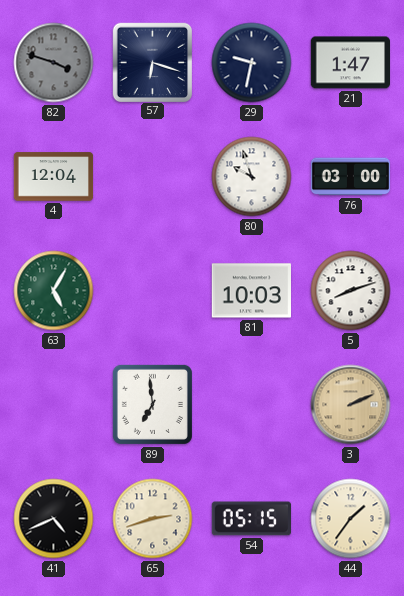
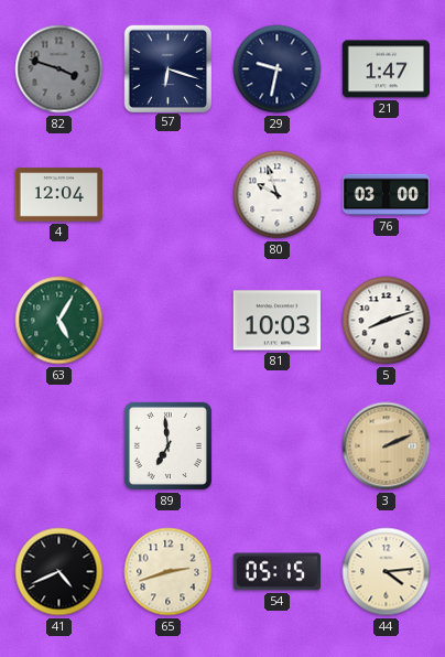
44: 1:36 -> 4:14 (387, 572)
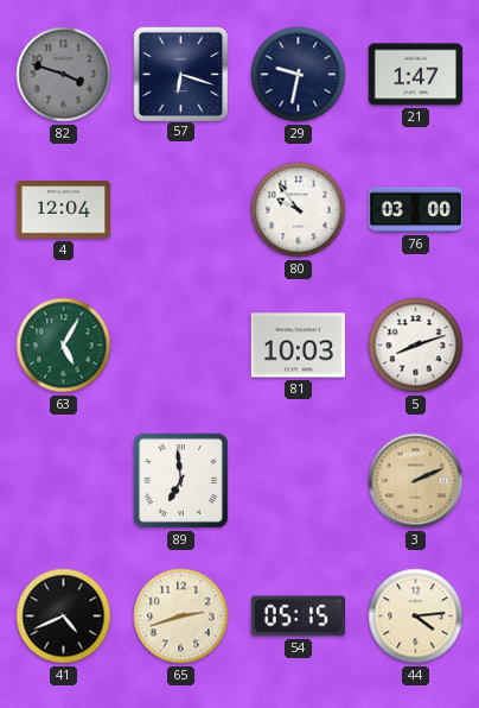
80: 9:57 -> 9:54 (299, 210)
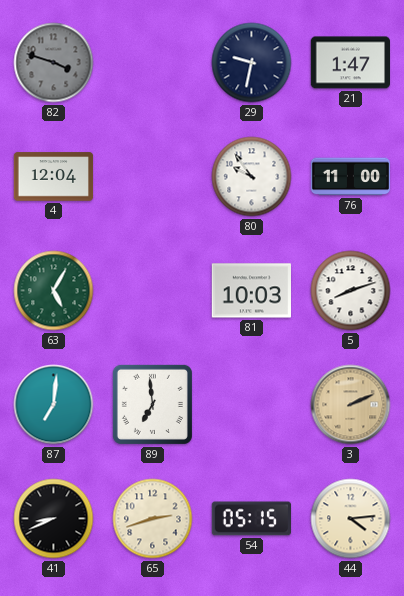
57: 6:18 -> none (180, 74)
76: 03:00 -> 11:00 (351, 177)
87: none -> 7:01 (54, 405)
41: 4:41 -> 8:41 (54, 519)
